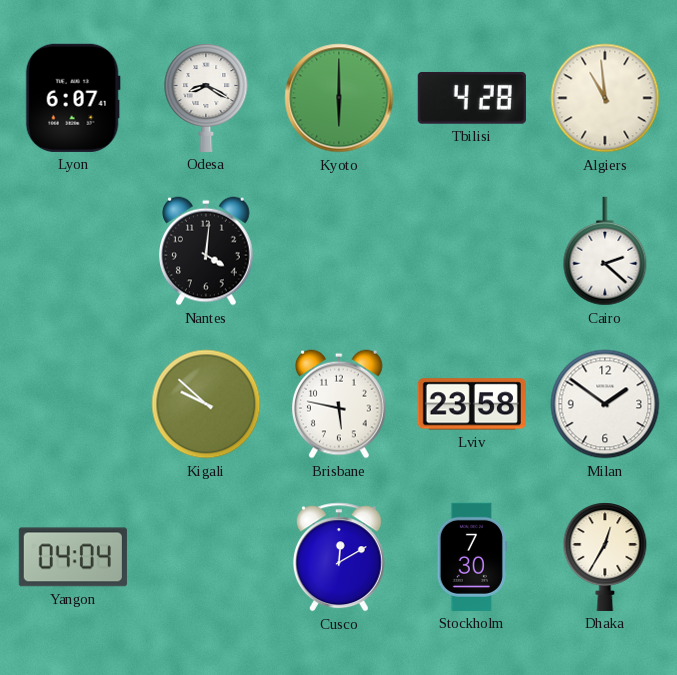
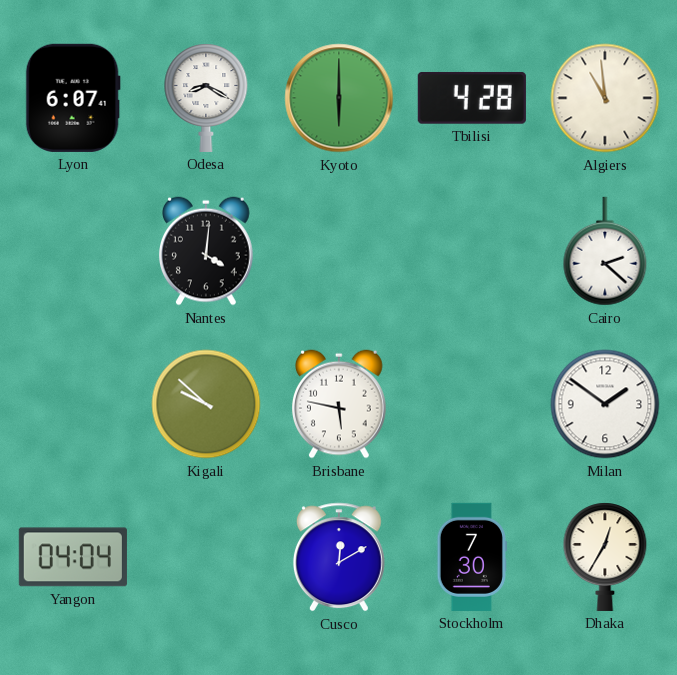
Lviv: 23:58 -> none (472, 404)
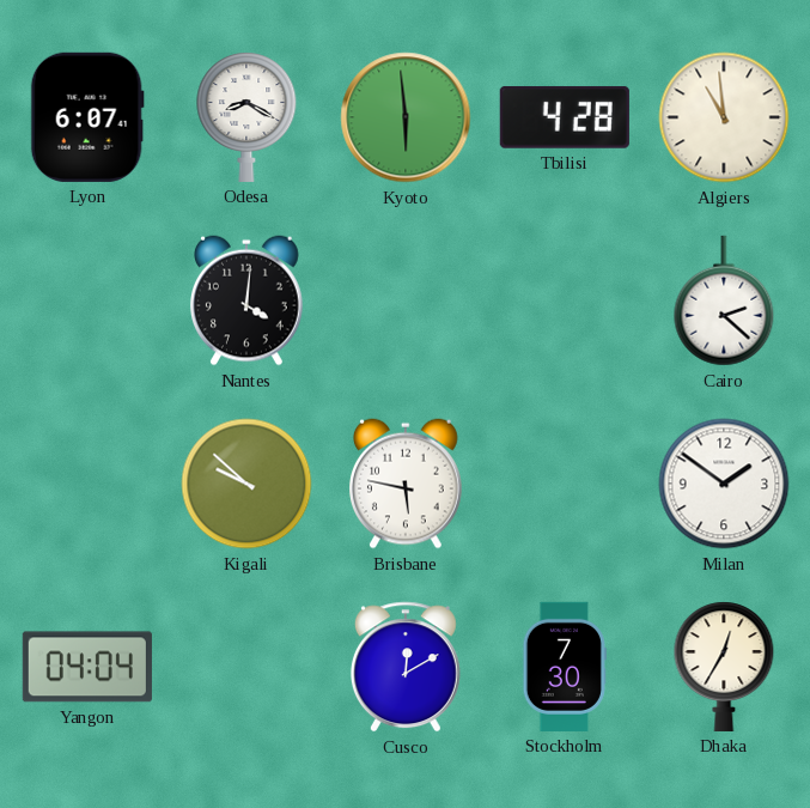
Kyoto: 6:00 -> 5:59 (406, 117)
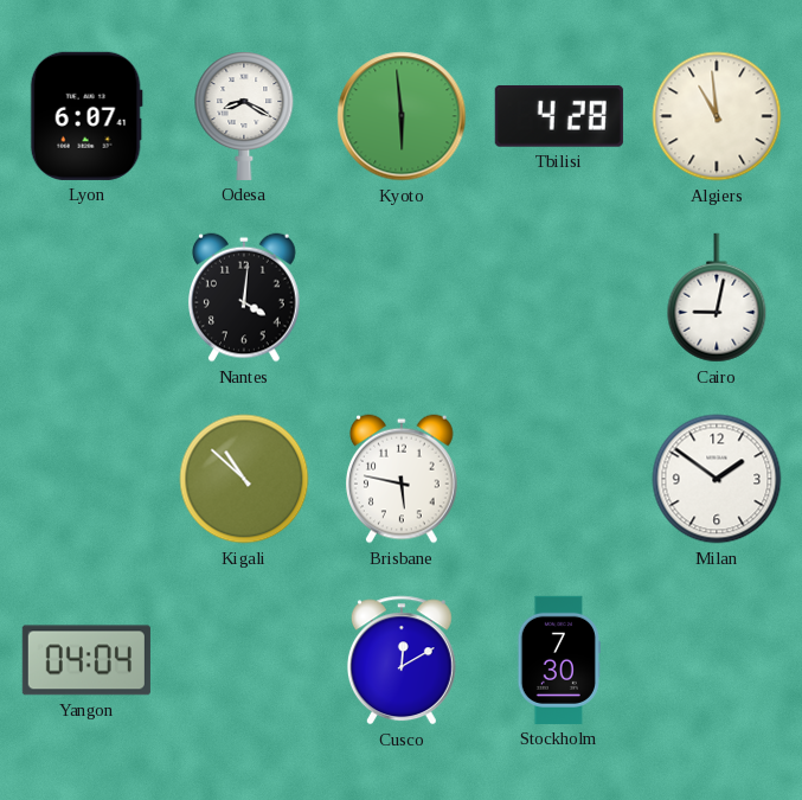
Cairo: 2:22 -> 9:02 (717, 297)
Kigali: 9:52 -> 10:52 (244, 479)
Dhaka: 12:35 -> none (724, 667)
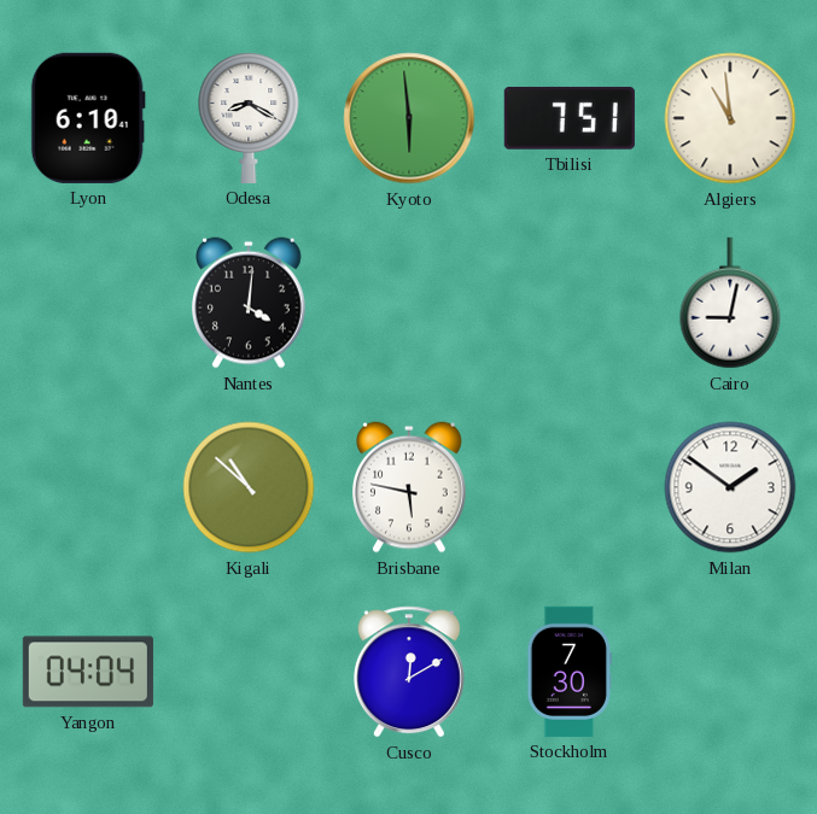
Lyon: 6:07 -> 6:10 (88, 118)
Tbilisi: 4:28 -> 7:51 (570, 118)
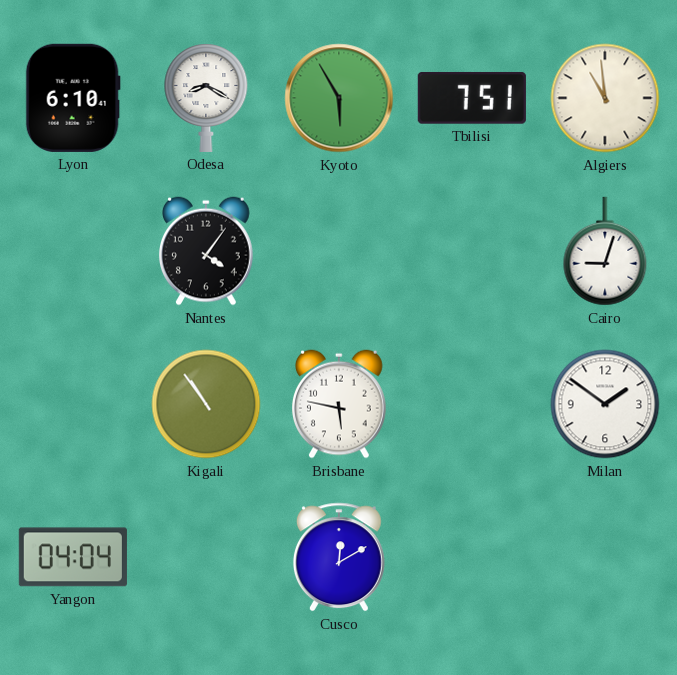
Kyoto: 5:59 -> 5:55 (339, 98)
Nantes: 4:01 -> 4:06 (207, 251)
Cairo: 9:02 -> 9:03 (605, 251)
Kigali: 10:52 -> 10:54 (206, 404)
Stockholm: 7:30 -> none (570, 672)
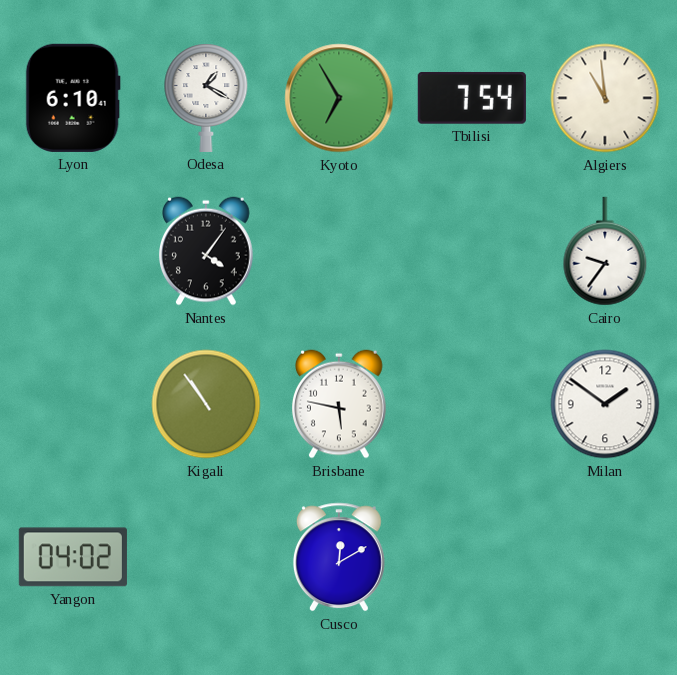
Odesa: 8:20 -> 1:20 (206, 98)
Kyoto: 5:55 -> 6:55 (339, 98)
Tbilisi: 7:51 -> 7:54 (472, 98)
Cairo: 9:03 -> 9:36 (605, 251)
Yangon: 04:04 -> 04:02 (73, 557)
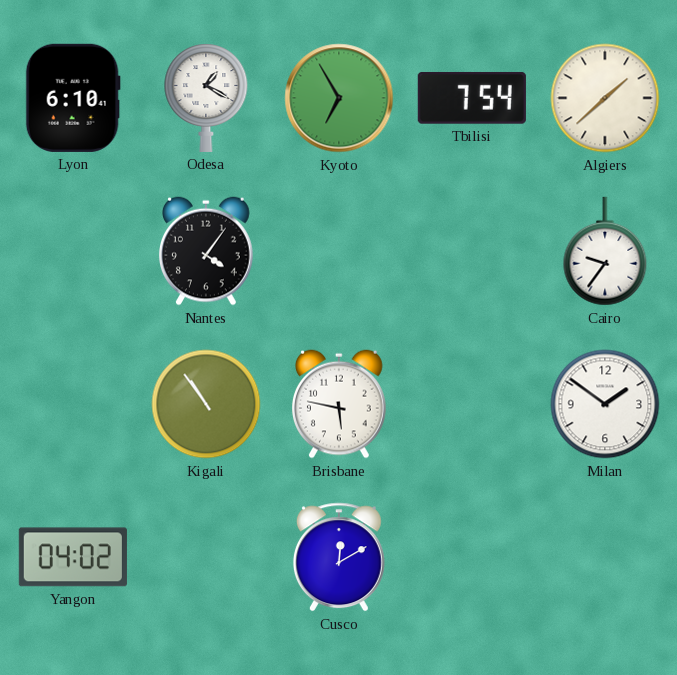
Algiers: 10:59 -> 1:38 (605, 98)
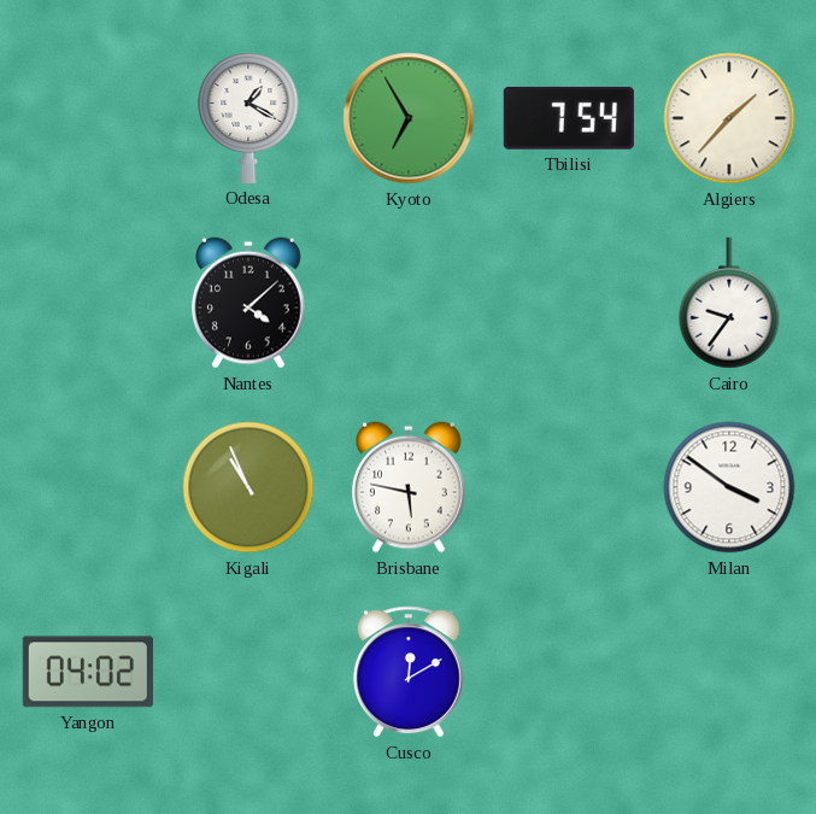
Lyon: 6:10 -> none (73, 98)
Algiers: 1:38 -> 1:37 (729, 118)
Nantes: 4:06 -> 4:08 (250, 303)
Kigali: 10:54 -> 10:56 (248, 487)
Milan: 1:51 -> 3:51 (729, 487)
